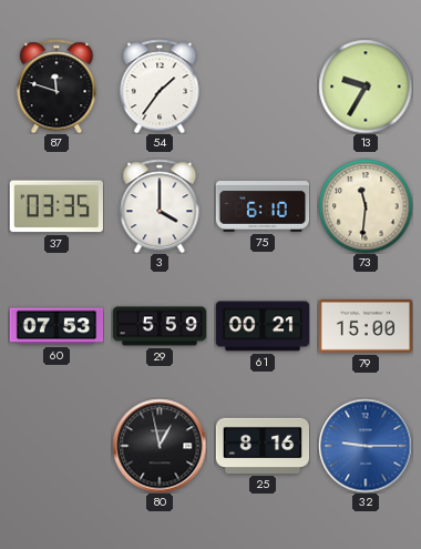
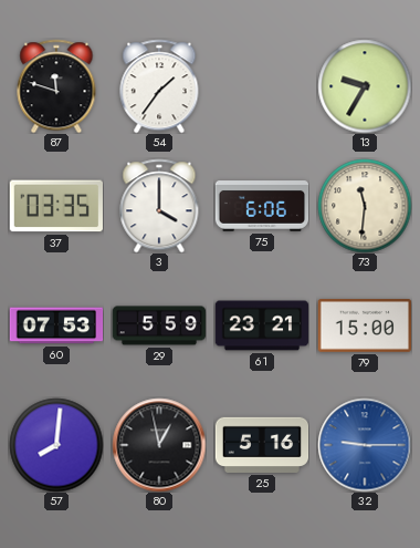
75: 6:10 -> 6:06 (262, 207)
61: 00:21 -> 23:21 (262, 325)
57: none -> 8:01 (56, 445)
25: 8:16 -> 5:16 (262, 445)
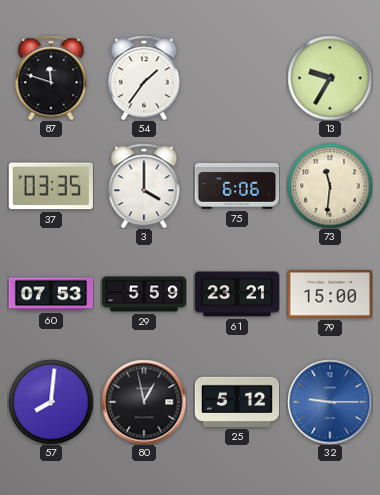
25: 5:16 -> 5:12 (237, 402)
